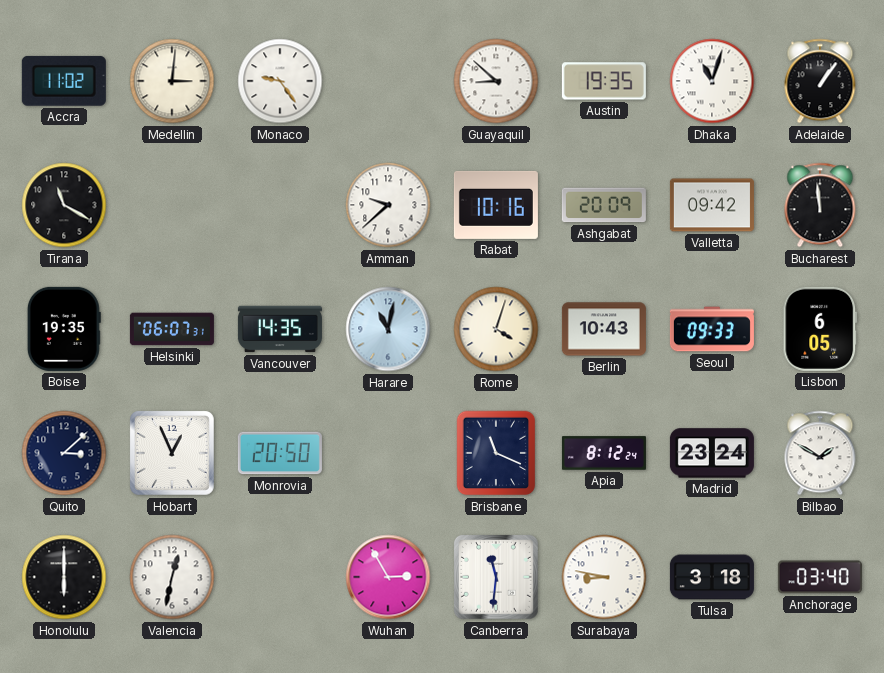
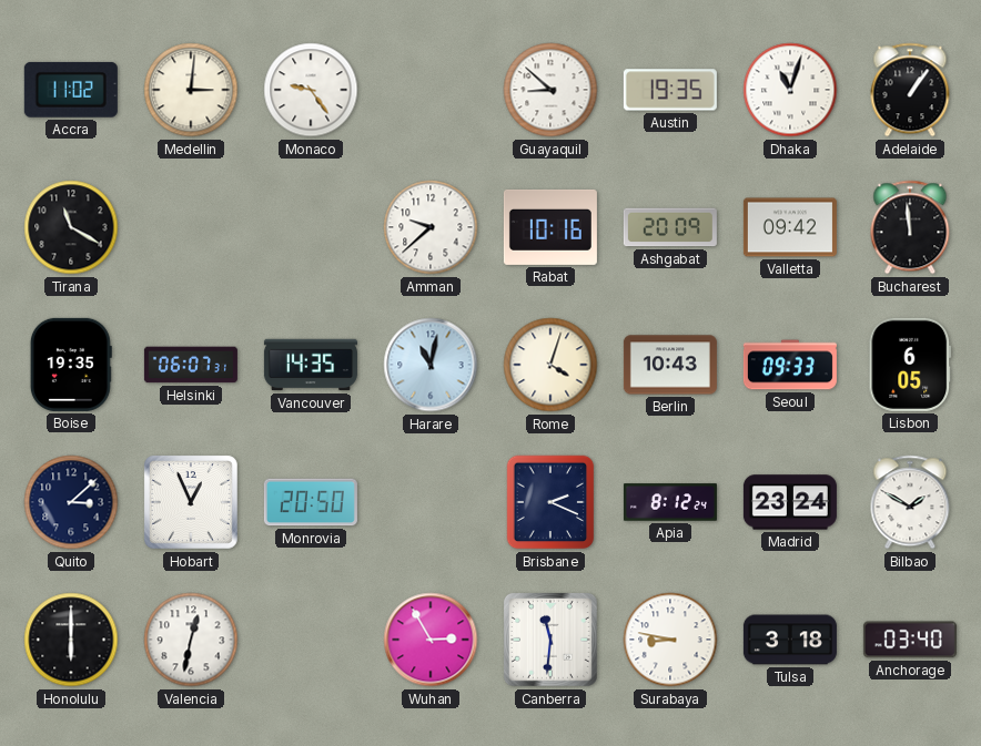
Brisbane: 11:19 -> 2:19 (550, 502)
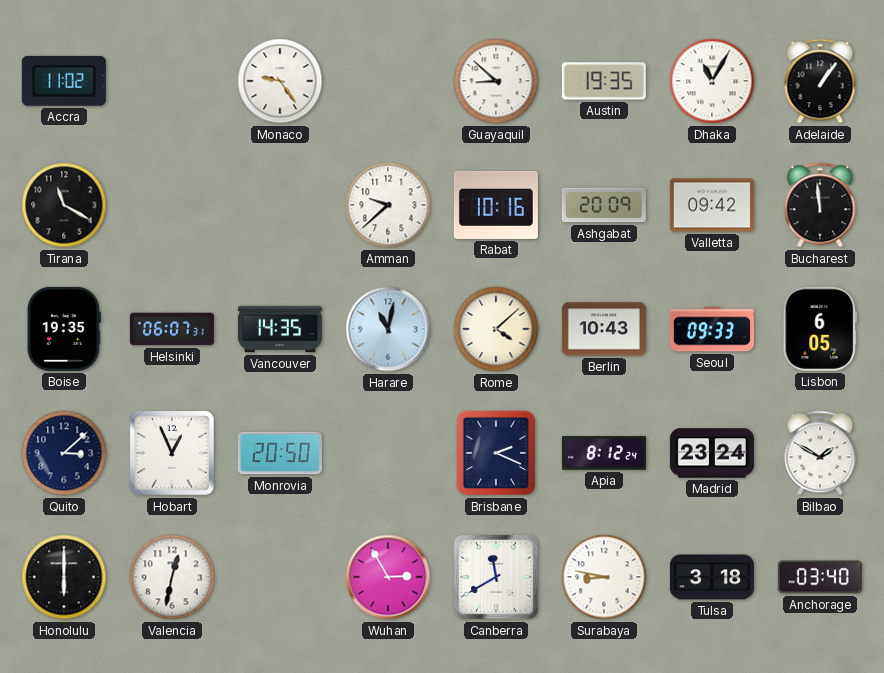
Medellin: 3:01 -> none (191, 90)
Dhaka: 11:03 -> 11:05 (712, 81)
Rome: 4:03 -> 4:08 (496, 329)
Canberra: 11:31 -> 11:40 (496, 577)
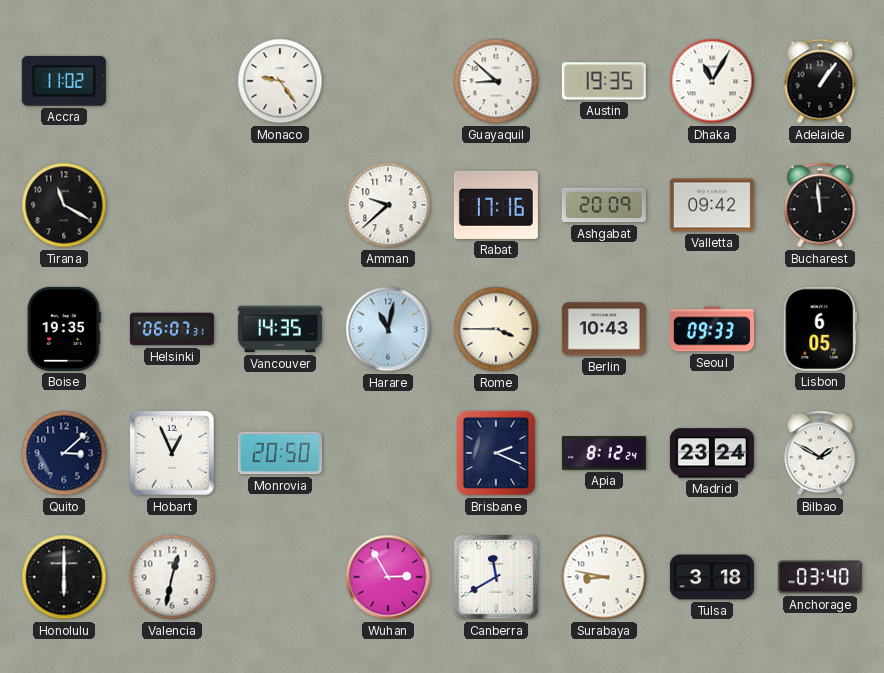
Rabat: 10:16 -> 17:16 (496, 205)
Rome: 4:08 -> 3:45 (496, 329)
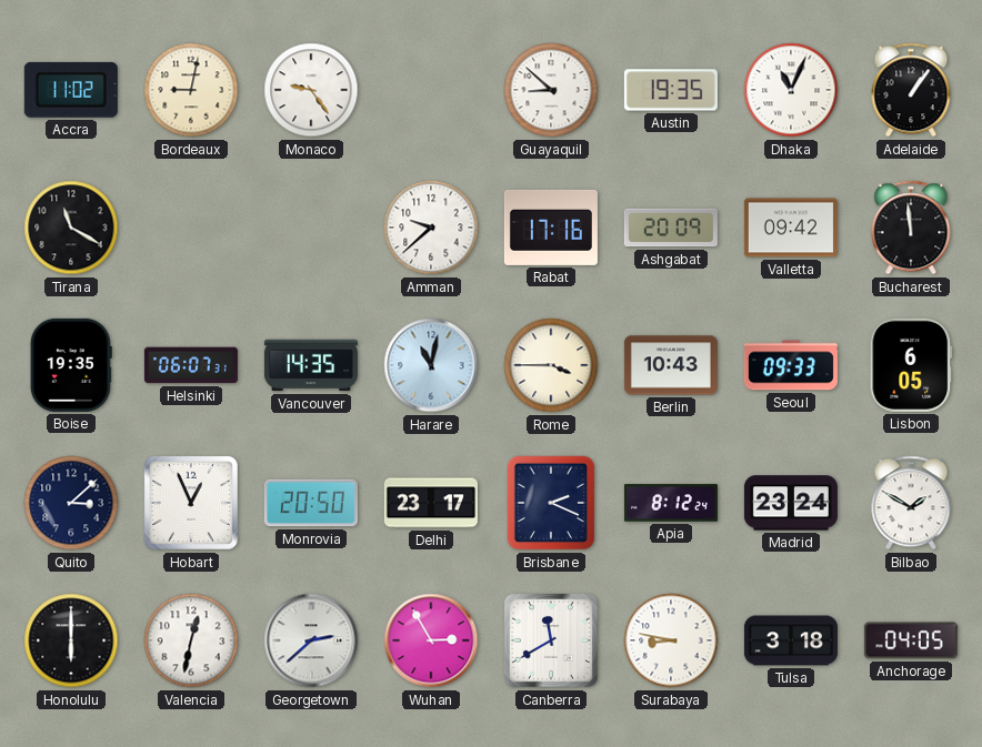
Bordeaux: none -> 9:02 (191, 90)
Dhaka: 11:05 -> 11:04 (791, 90)
Delhi: none -> 23:17 (431, 503)
Georgetown: none -> 2:38 (311, 640)
Anchorage: 03:40 -> 04:05 (911, 640)
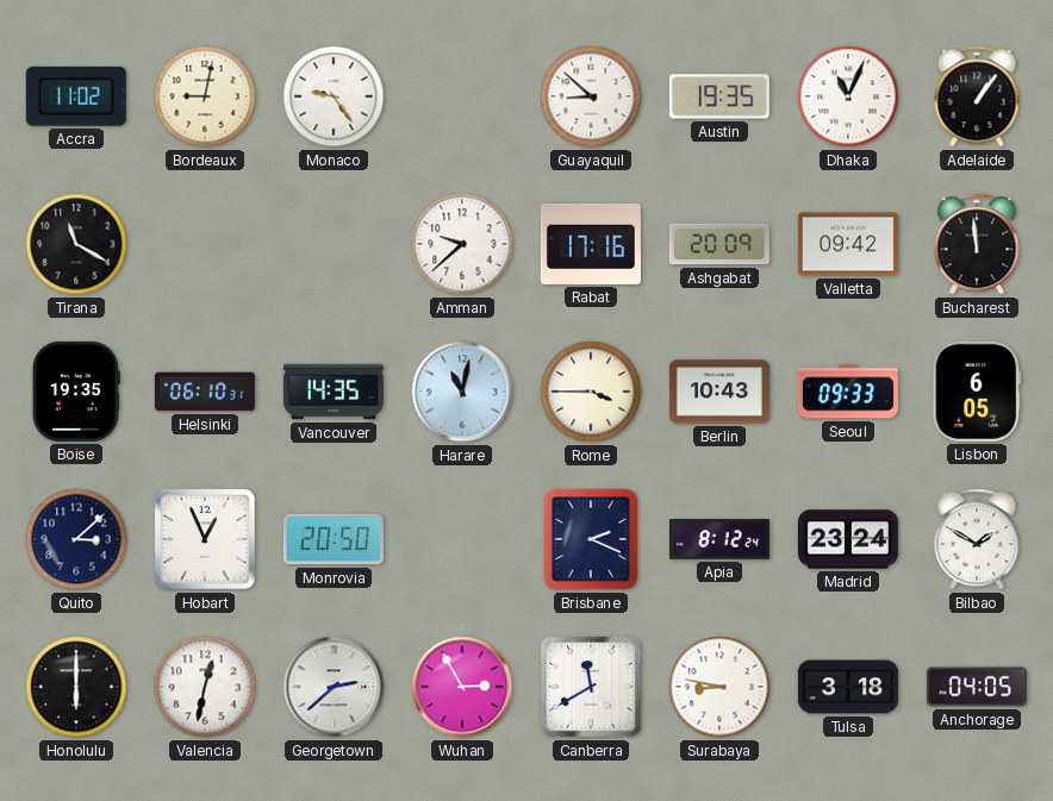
Helsinki: 06:07 -> 06:10 (205, 392)
Delhi: 23:17 -> none (431, 503)
